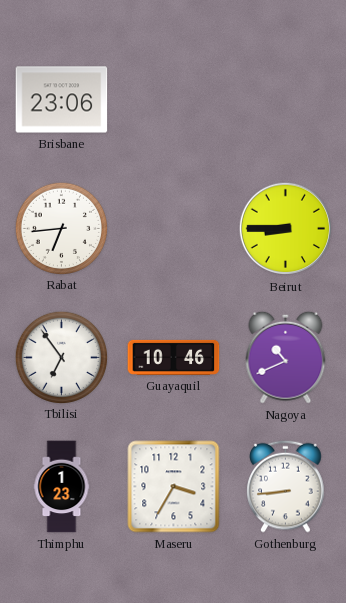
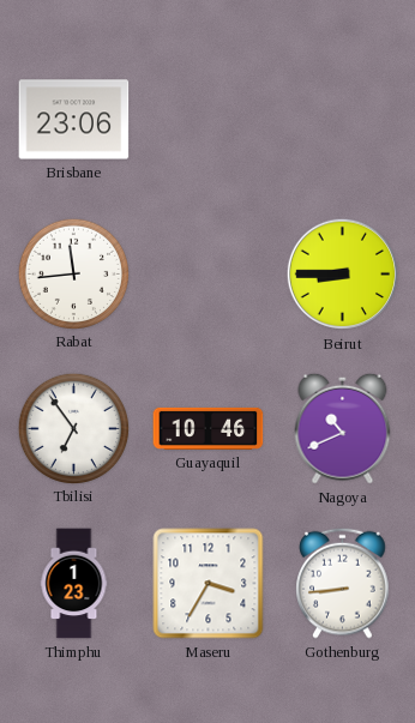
Rabat: 6:44 -> 11:44 (73, 273)
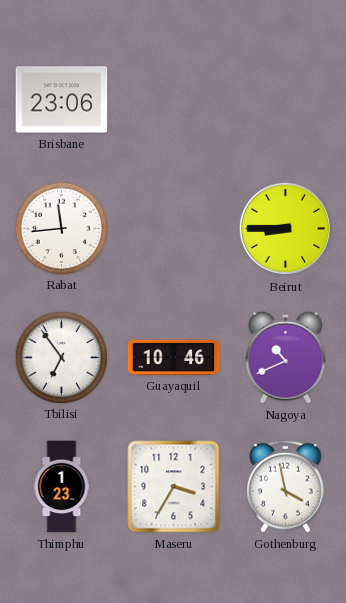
Gothenburg: 8:44 -> 3:58 (286, 486)
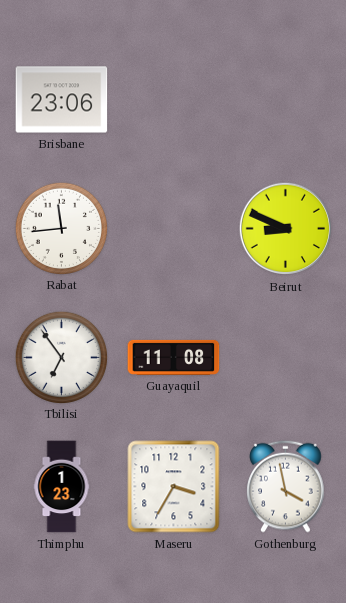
Beirut: 8:45 -> 8:49 (286, 229)
Guayaquil: 10:46 -> 11:08 (174, 357)
Nagoya: 10:41 -> none (286, 357)
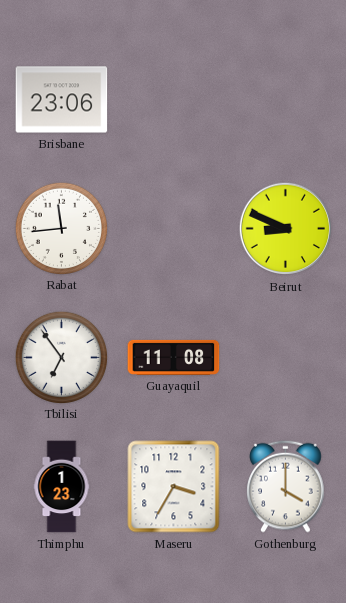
Gothenburg: 3:58 -> 4:00 (286, 486)
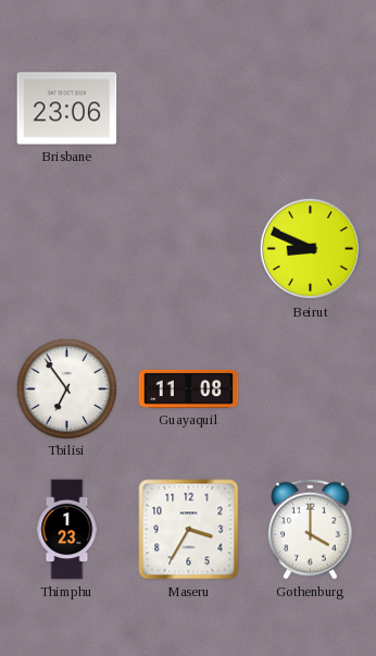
Rabat: 11:44 -> none (61, 228)
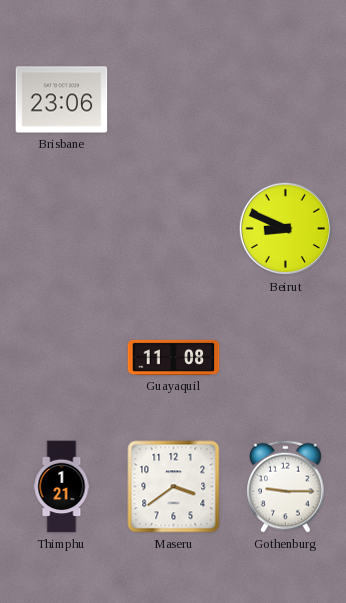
Tbilisi: 6:54 -> none (66, 388)
Thimphu: 1:23 -> 1:21 (62, 487)
Maseru: 3:35 -> 3:39 (174, 487)
Gothenburg: 4:00 -> 9:15 (286, 486)
